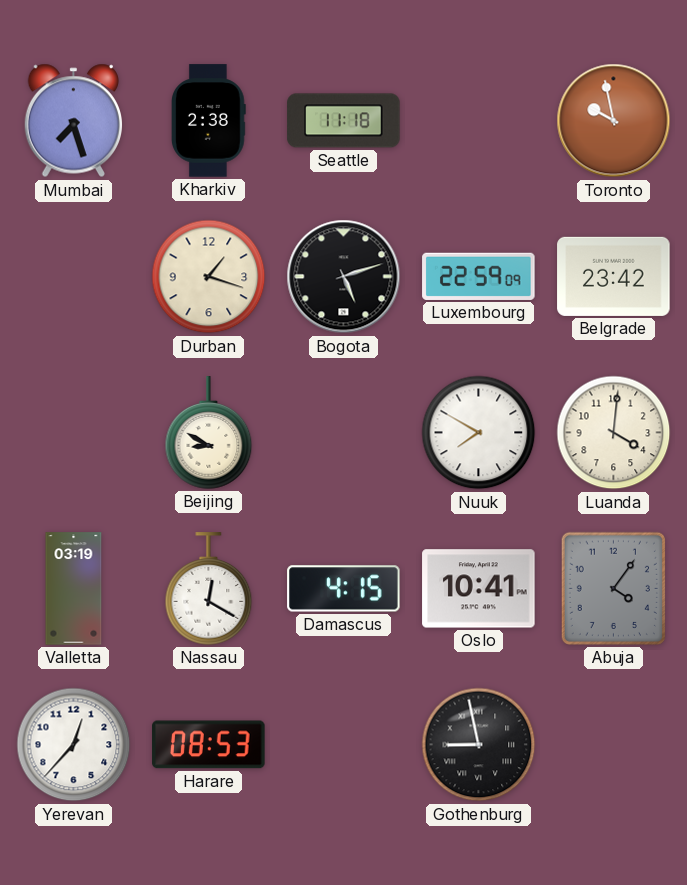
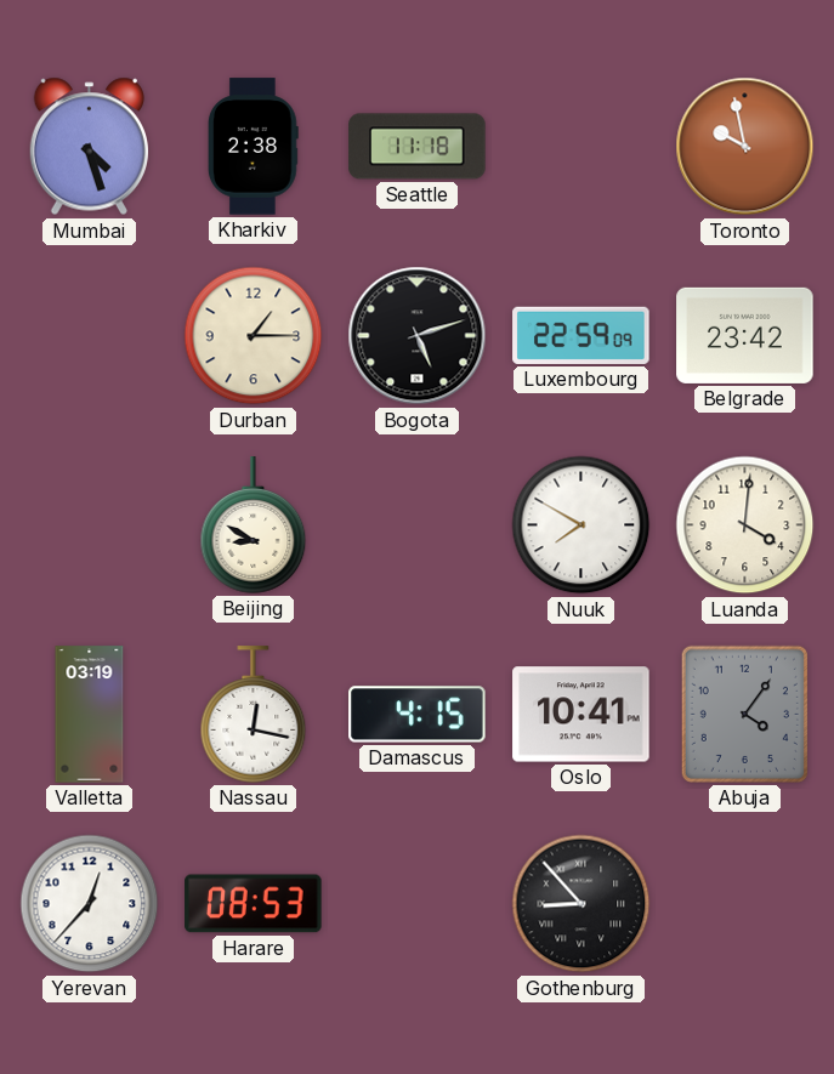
Mumbai: 7:27 -> 4:27 (89, 147)
Durban: 1:18 -> 1:15 (254, 336)
Nassau: 12:20 -> 12:17 (254, 715)
Gothenburg: 8:58 -> 8:53 (581, 904)
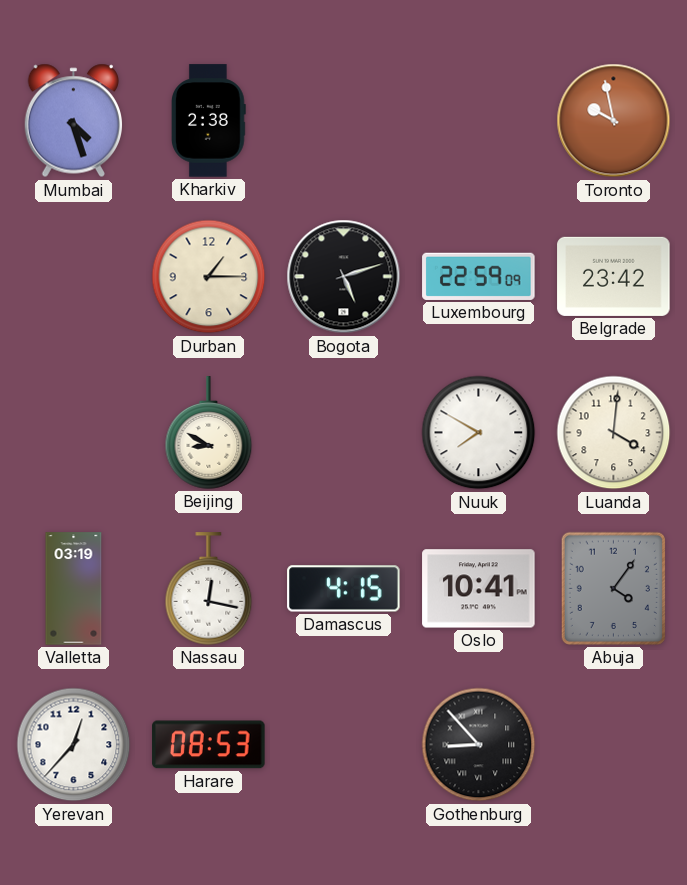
Seattle: 11:18 -> none (418, 147)
